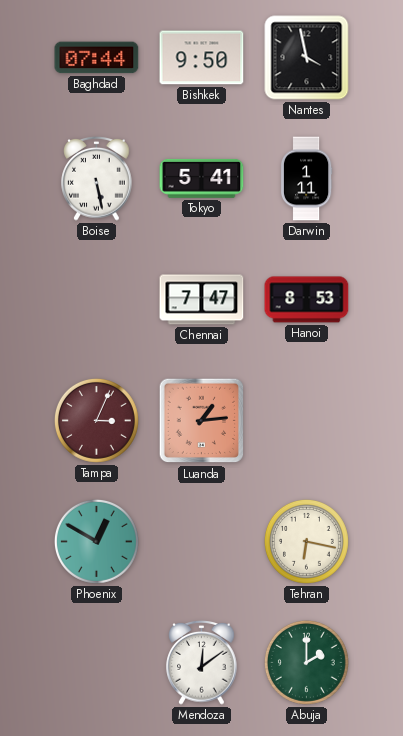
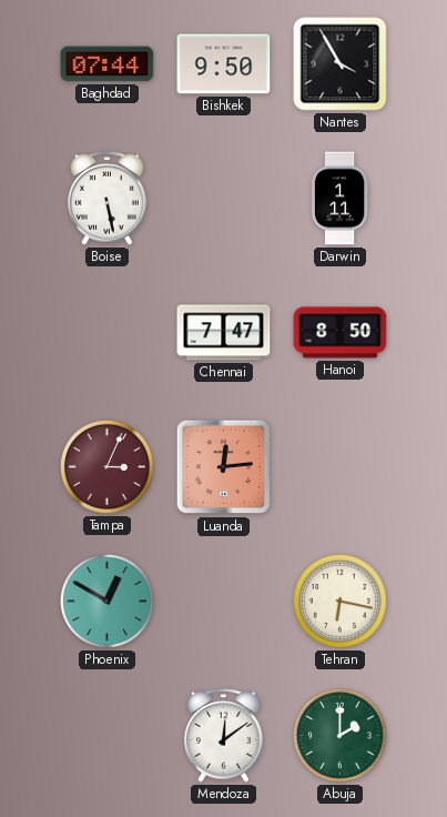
Nantes: 3:58 -> 3:55 (341, 64)
Tokyo: 5:41 -> none (202, 178)
Hanoi: 8:53 -> 8:50 (341, 333)
Luanda: 1:14 -> 12:14 (224, 467)
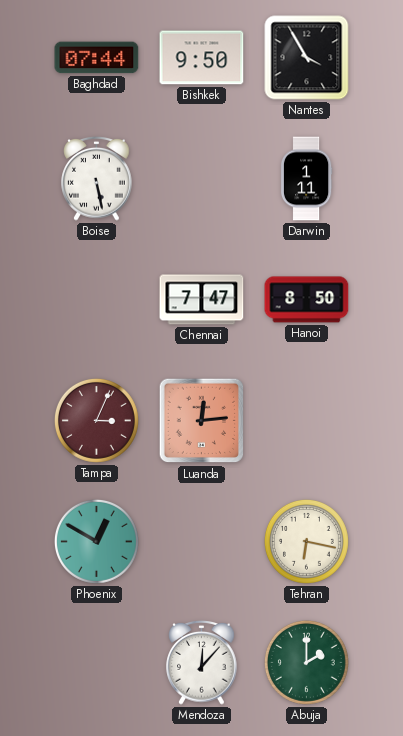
Mendoza: 12:09 -> 12:07 (202, 662)
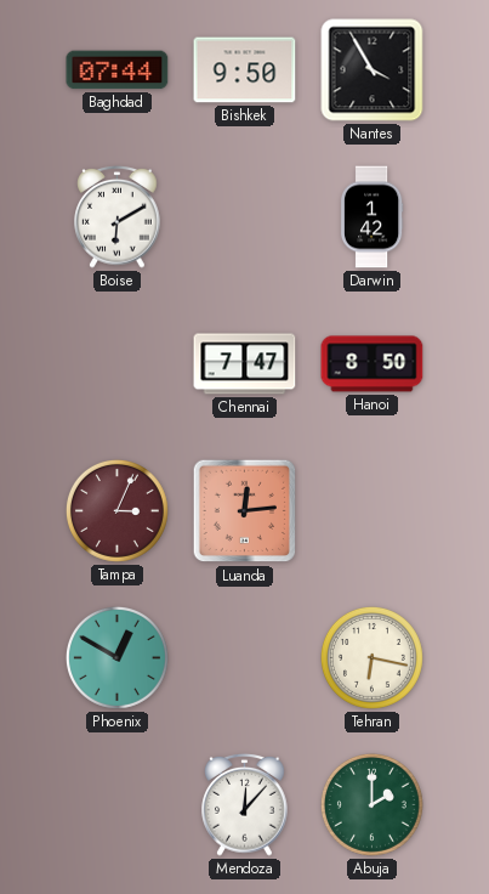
Boise: 5:28 -> 6:10 (118, 216)
Darwin: 1:11 -> 1:42 (371, 217)
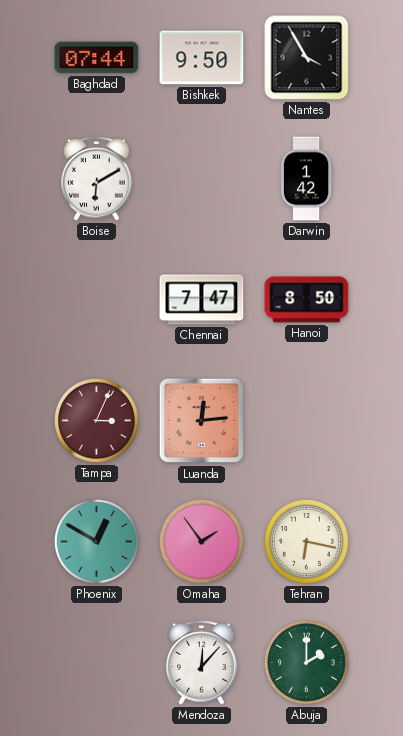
Omaha: none -> 1:54 (201, 541)
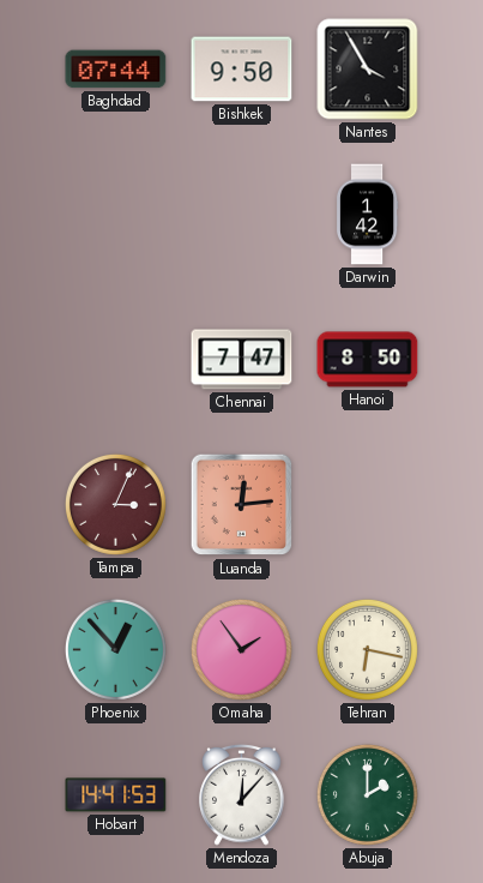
Boise: 6:10 -> none (97, 178)
Phoenix: 12:50 -> 12:53 (115, 649)
Hobart: none -> 14:41 (116, 795)
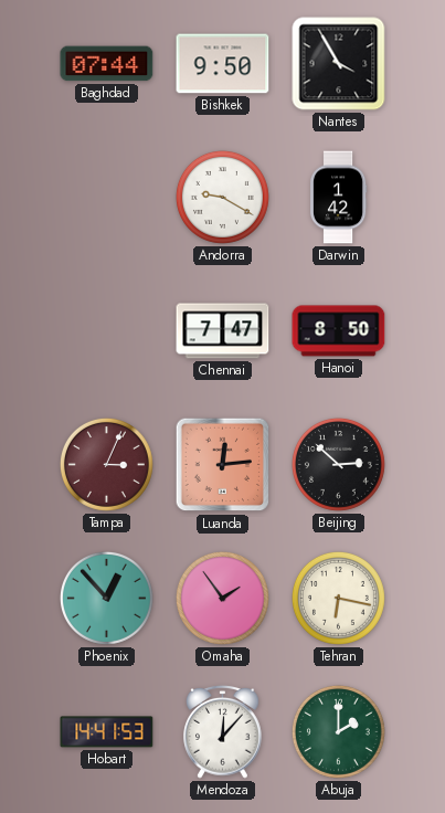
Andorra: none -> 9:20 (222, 197)
Beijing: none -> 2:52 (338, 464)
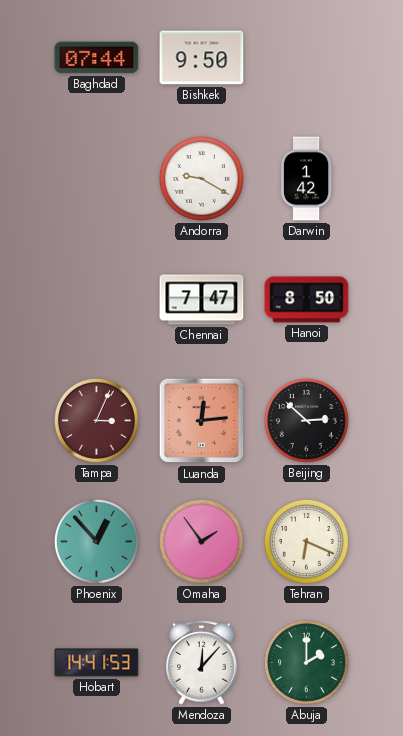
Nantes: 3:55 -> none (339, 64)
Tehran: 6:17 -> 6:19 (306, 541)
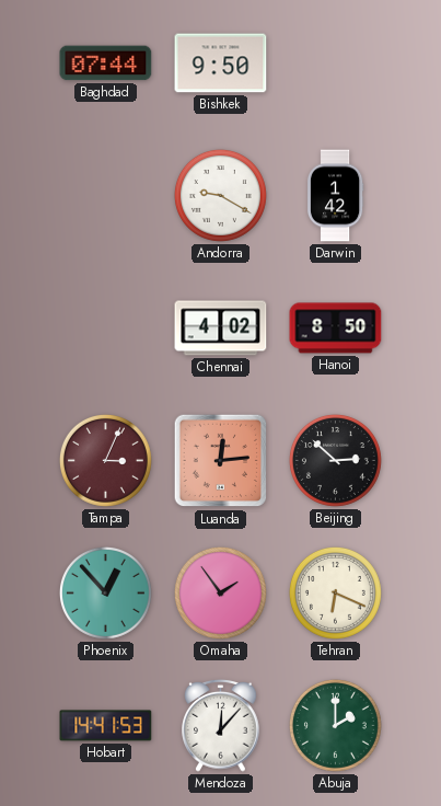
Chennai: 7:47 -> 4:02 (221, 329)
